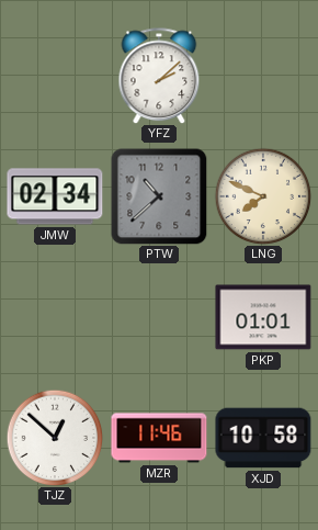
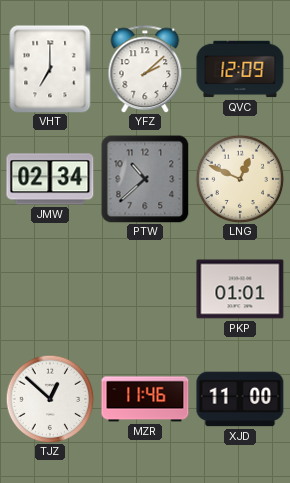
VHT: none -> 7:00 (50, 69)
QVC: none -> 12:09 (240, 69)
LNG: 7:49 -> 12:49 (240, 179)
XJD: 10:58 -> 11:00 (240, 399)
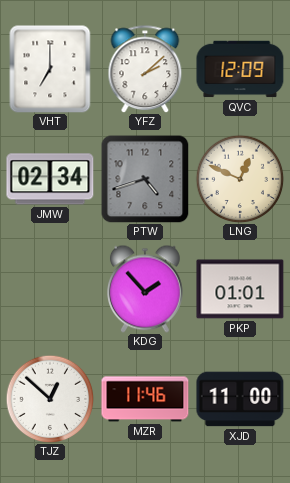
PTW: 10:38 -> 4:42 (145, 179)
KDG: none -> 1:53 (145, 289)
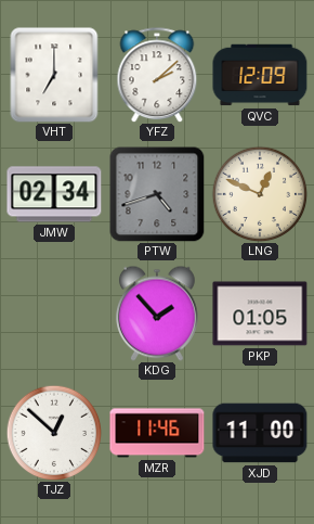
PKP: 01:01 -> 01:05 (260, 314)
